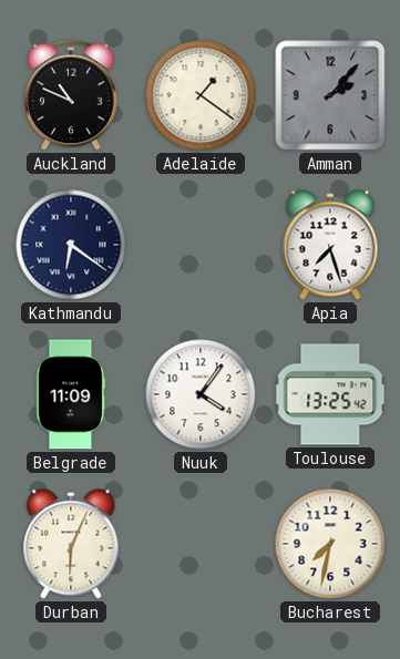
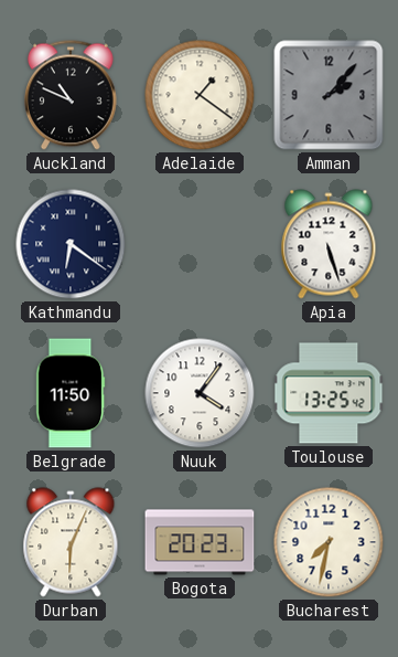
Apia: 7:27 -> 5:27 (329, 244)
Belgrade: 11:09 -> 11:50 (71, 393)
Bogota: none -> 20:23 (200, 542)
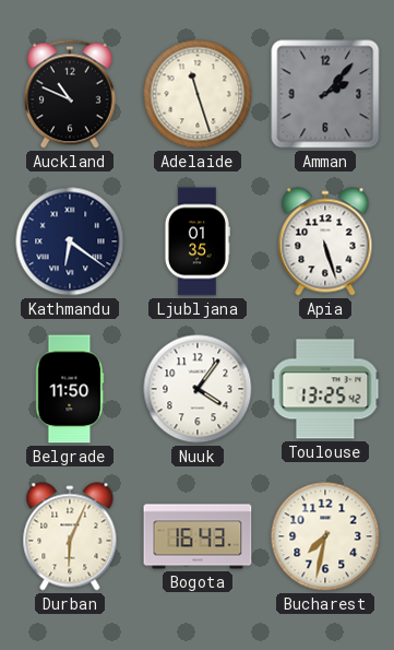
Adelaide: 1:21 -> 11:27 (198, 94)
Ljubljana: none -> 01:35 (196, 241)
Bogota: 20:23 -> 16:43 (198, 536)
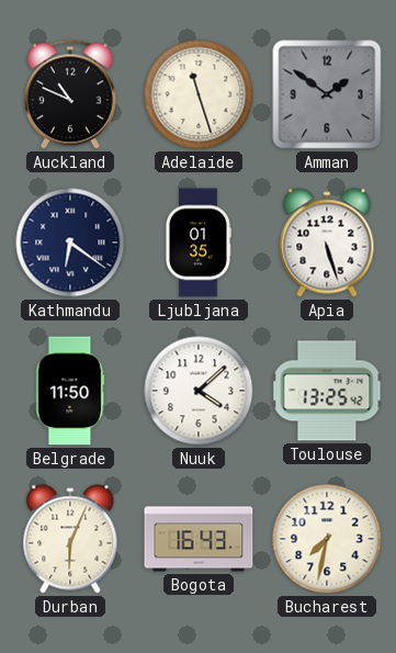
Amman: 2:07 -> 1:51 (327, 94)
Nuuk: 4:06 -> 4:08 (199, 391)
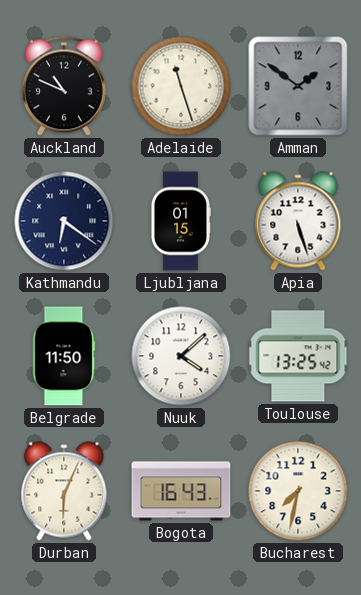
Ljubljana: 01:35 -> 01:15 (180, 221)
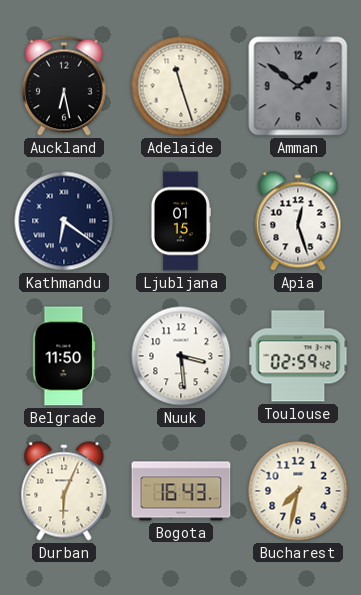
Auckland: 10:49 -> 6:28 (64, 86)
Apia: 5:27 -> 12:27 (298, 221)
Nuuk: 4:08 -> 3:29 (181, 356)
Toulouse: 13:25 -> 02:59 (298, 356)
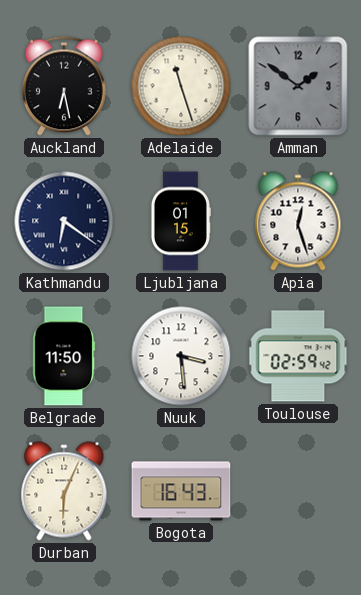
Bucharest: 7:32 -> none (298, 491)
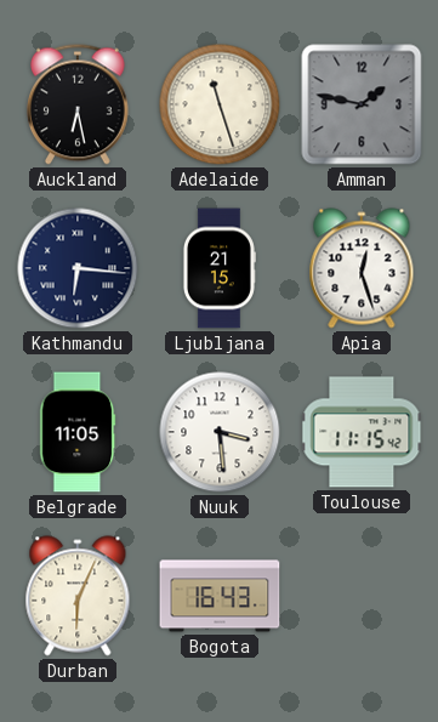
Amman: 1:51 -> 1:47 (362, 104)
Kathmandu: 6:21 -> 6:16 (78, 268)
Ljubljana: 01:15 -> 21:15 (218, 268)
Belgrade: 11:50 -> 11:05 (78, 432)
Toulouse: 02:59 -> 11:15 (362, 432)
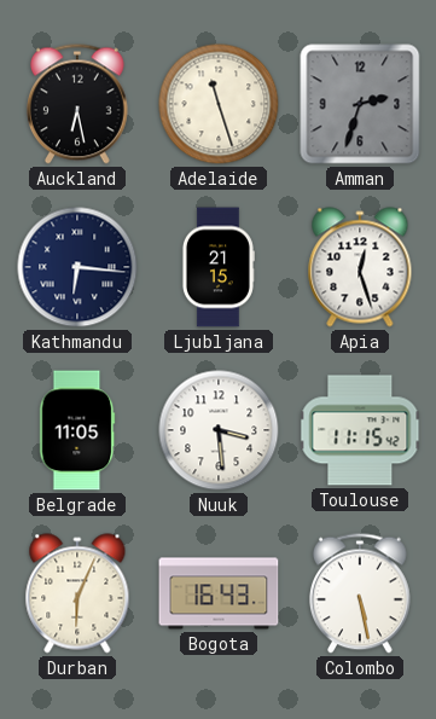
Amman: 1:47 -> 2:33 (360, 104)
Colombo: none -> 5:28 (360, 593)
